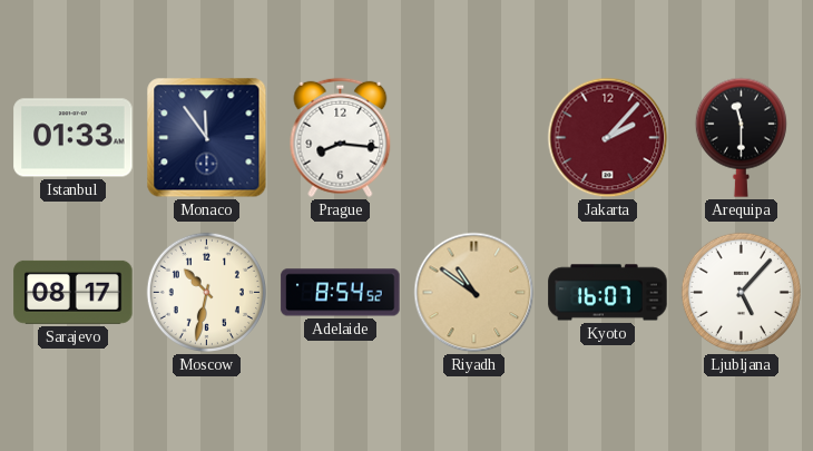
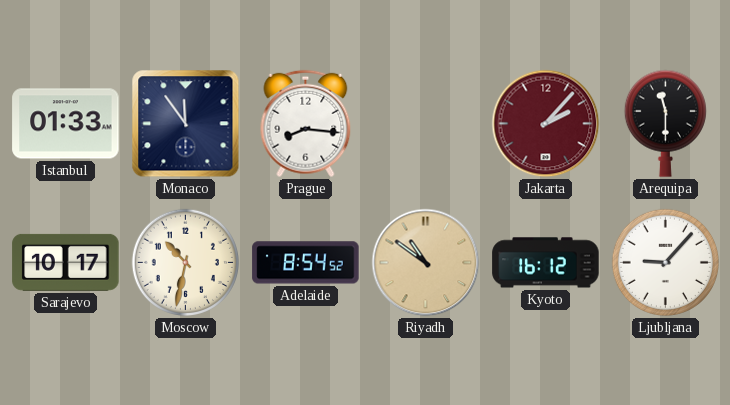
Sarajevo: 08:17 -> 10:17 (66, 262)
Kyoto: 16:07 -> 16:12 (546, 263)
Ljubljana: 5:07 -> 9:07 (665, 262)
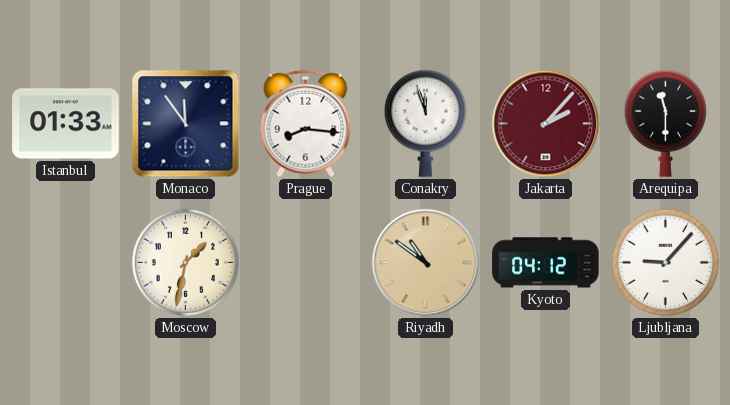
Conakry: none -> 11:57 (425, 123)
Sarajevo: 10:17 -> none (66, 262)
Moscow: 10:32 -> 1:32 (185, 262)
Adelaide: 8:54 -> none (306, 263)
Kyoto: 16:12 -> 04:12 (546, 263)
